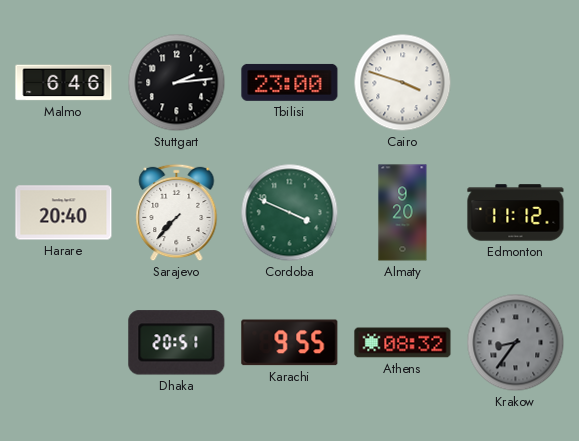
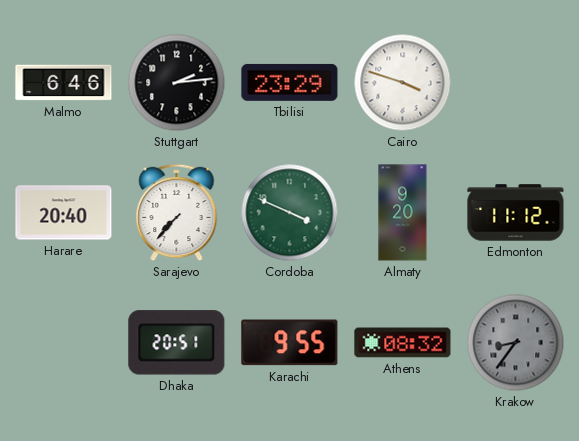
Tbilisi: 23:00 -> 23:29 (290, 82)
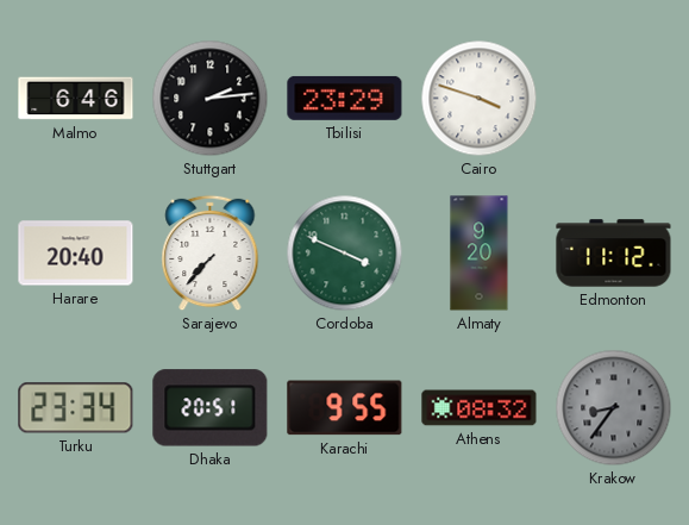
Turku: none -> 23:34 (76, 408)
